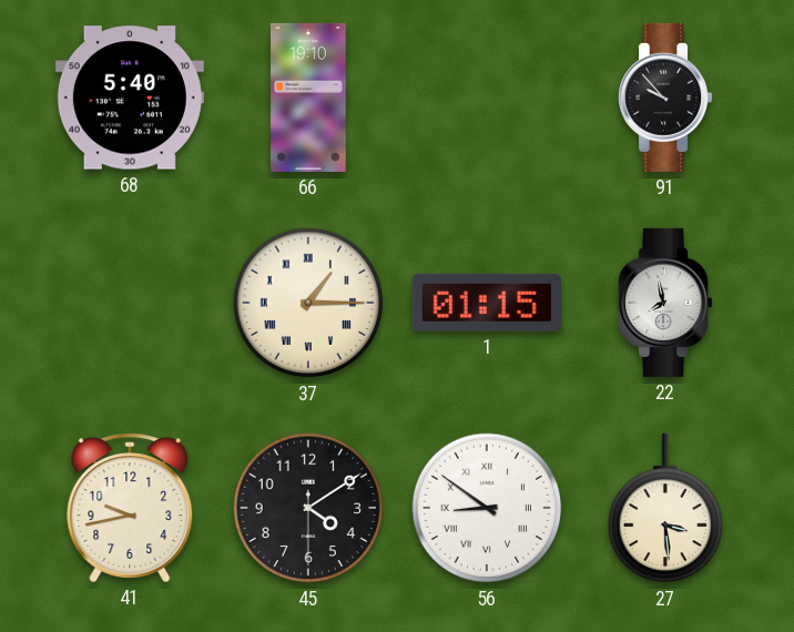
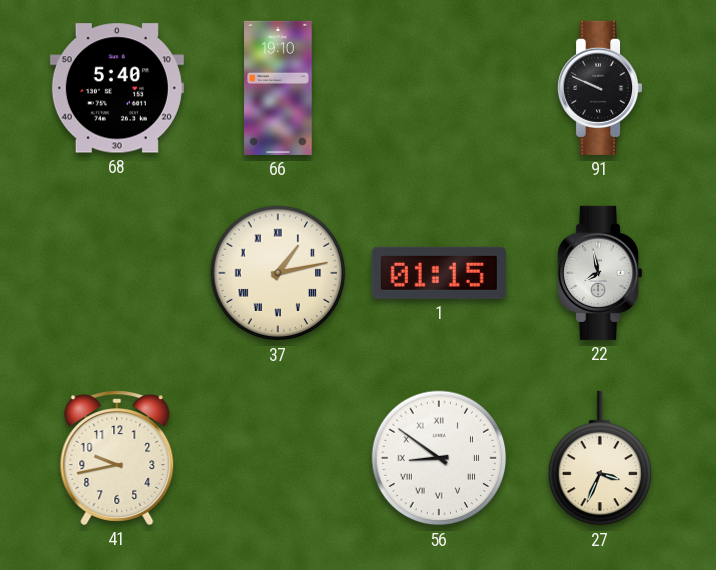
91: 9:53 -> 9:49 (601, 88)
37: 1:15 -> 1:13 (278, 273)
45: 4:09 -> none (308, 508)
27: 3:29 -> 3:34 (600, 458)
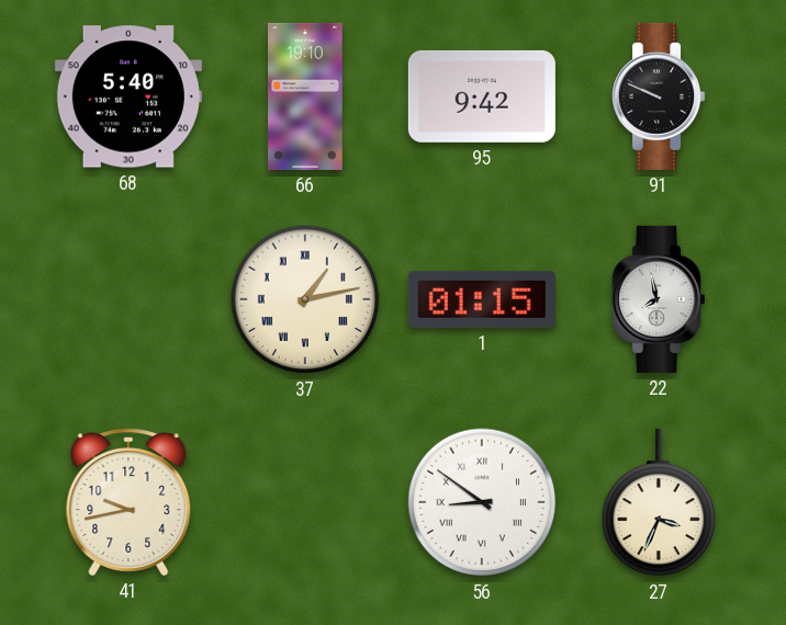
95: none -> 9:42 (482, 96)
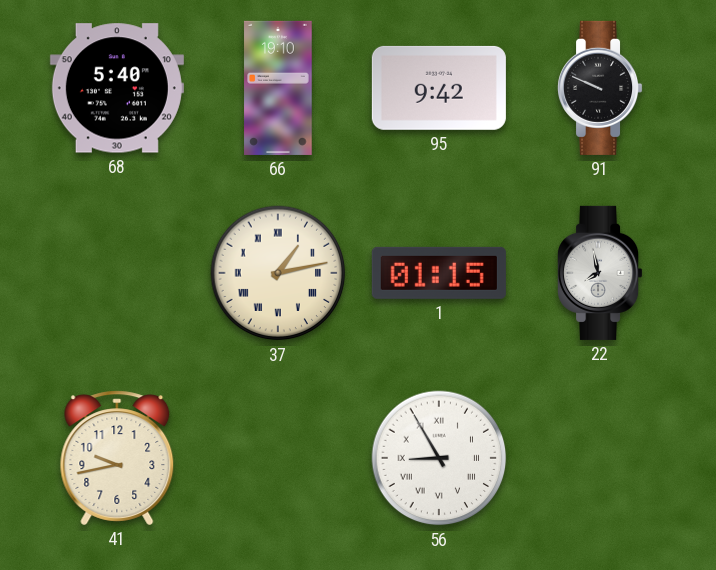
56: 8:51 -> 8:55 (439, 458)
27: 3:34 -> none (659, 502)
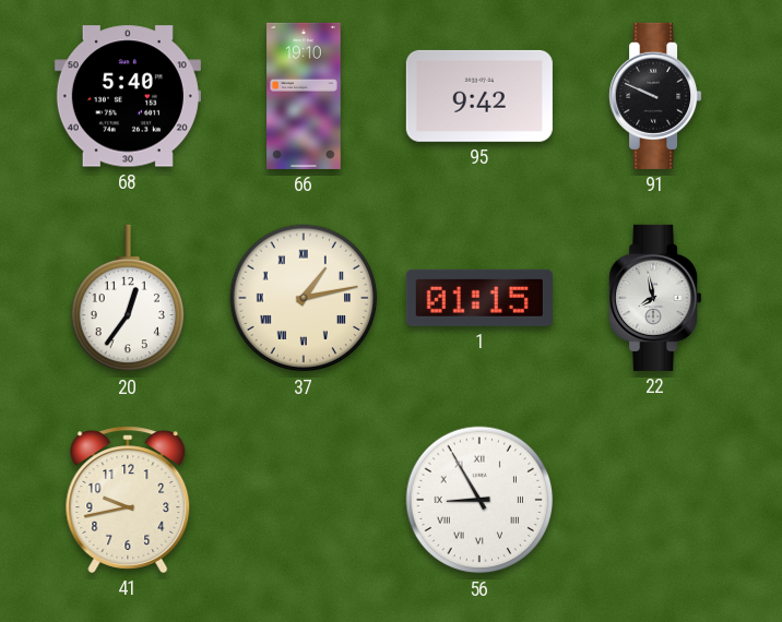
20: none -> 12:36 (128, 298)
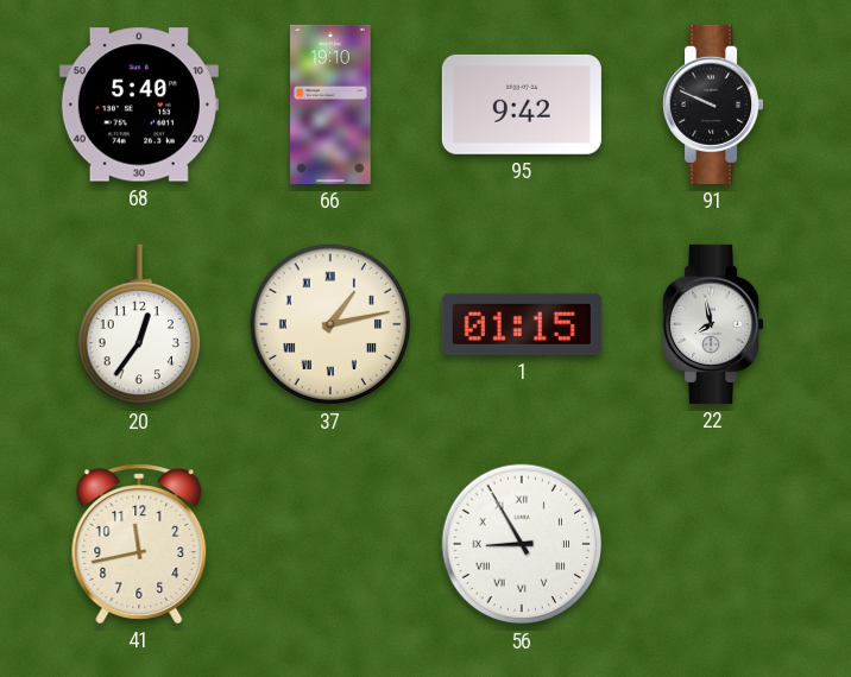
41: 9:43 -> 11:43 (139, 544)
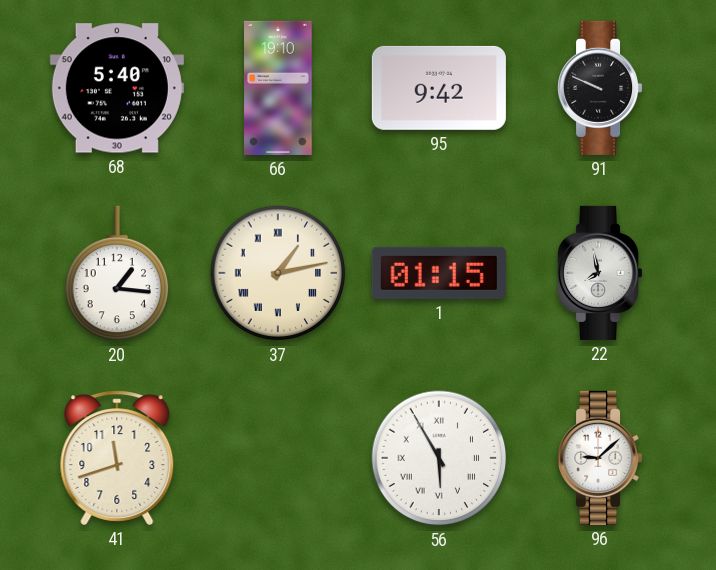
20: 12:36 -> 1:16 (117, 273)
41: 11:43 -> 11:42 (117, 458)
56: 8:55 -> 5:55 (439, 458)
96: none -> 9:08 (601, 458)
